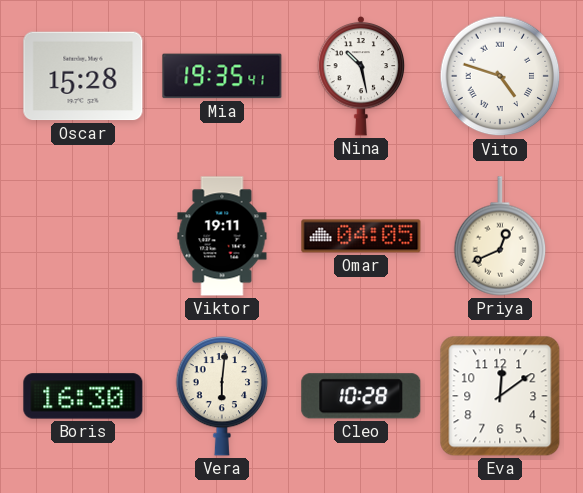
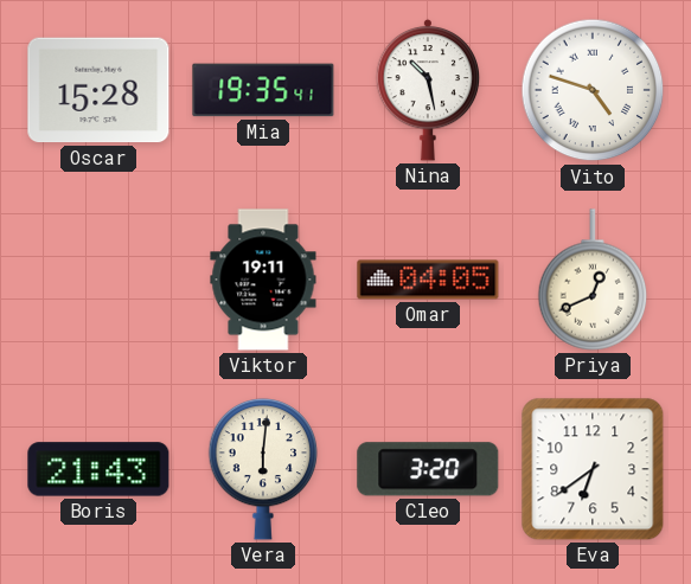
Boris: 16:30 -> 21:43 (98, 469)
Cleo: 10:28 -> 3:20 (428, 469)
Eva: 12:09 -> 6:39 (593, 469)
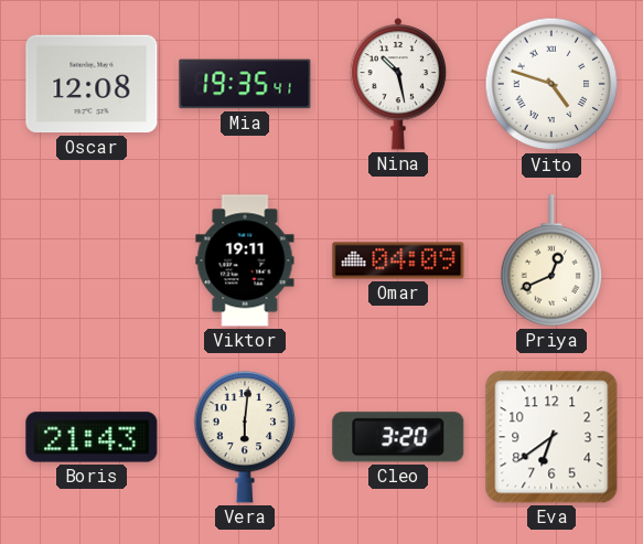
Oscar: 15:28 -> 12:08 (92, 84)
Omar: 04:05 -> 04:09 (398, 260)
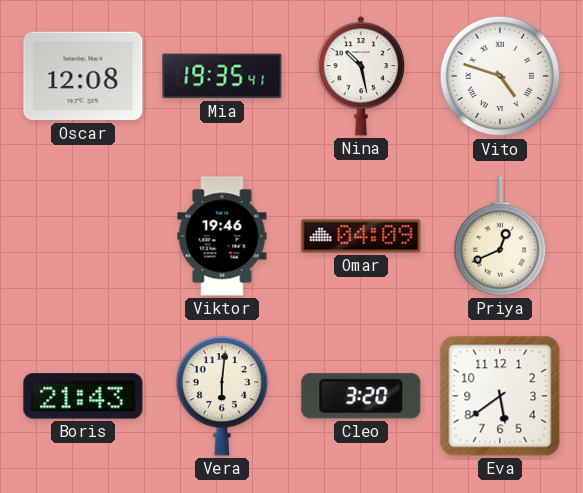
Viktor: 19:11 -> 19:46 (222, 236)
Eva: 6:39 -> 5:39 (500, 396)
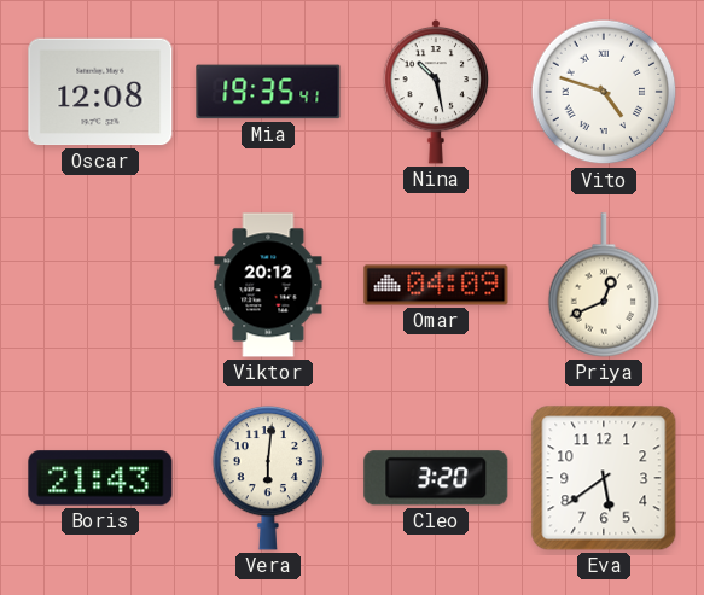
Viktor: 19:46 -> 20:12 (268, 285)
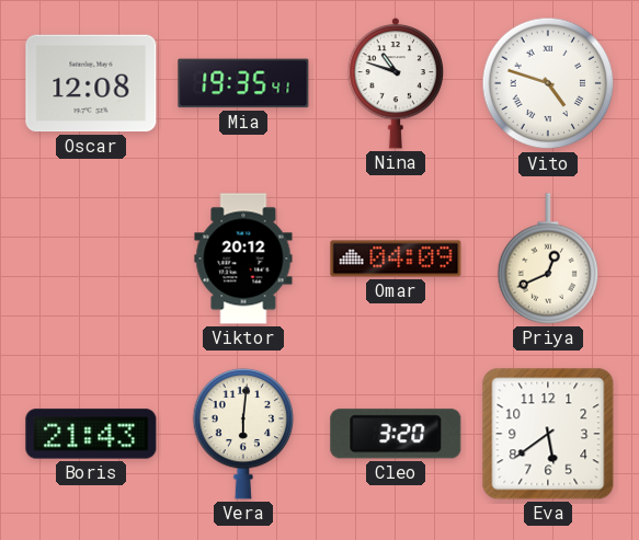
Nina: 10:28 -> 10:48 (396, 83)
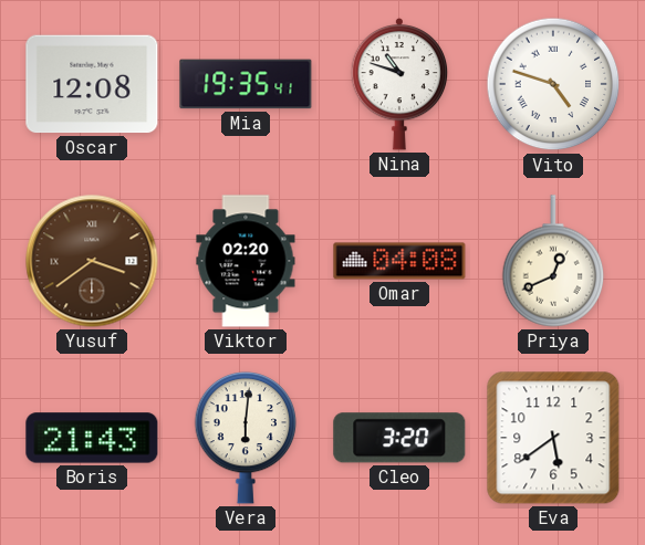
Yusuf: none -> 3:39 (92, 261)
Viktor: 20:12 -> 02:20 (246, 261)
Omar: 04:09 -> 04:08 (399, 261)
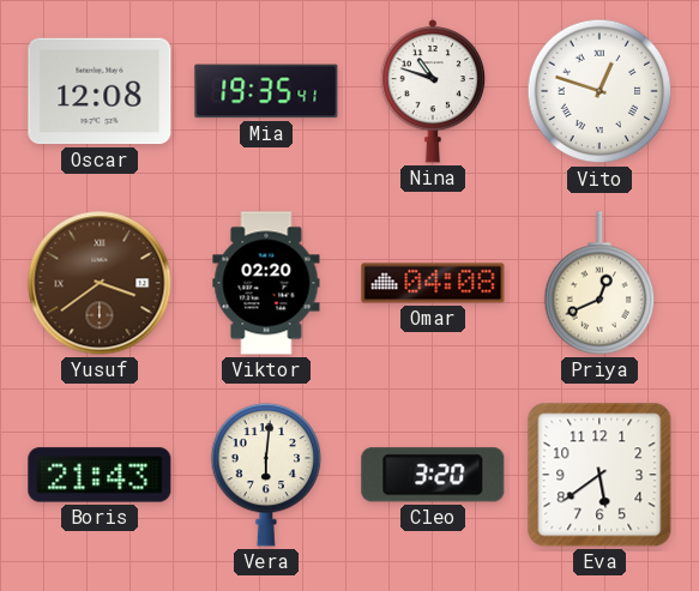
Vito: 4:48 -> 12:48 (599, 91)
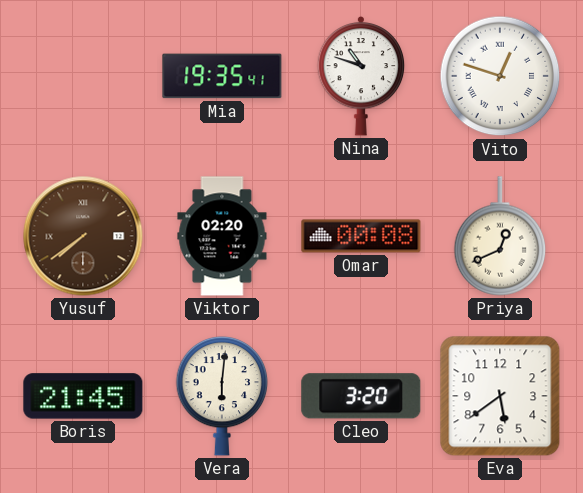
Oscar: 12:08 -> none (100, 91)
Yusuf: 3:39 -> 7:39 (83, 236)
Omar: 04:08 -> 00:08 (361, 236)
Boris: 21:43 -> 21:45 (83, 396)
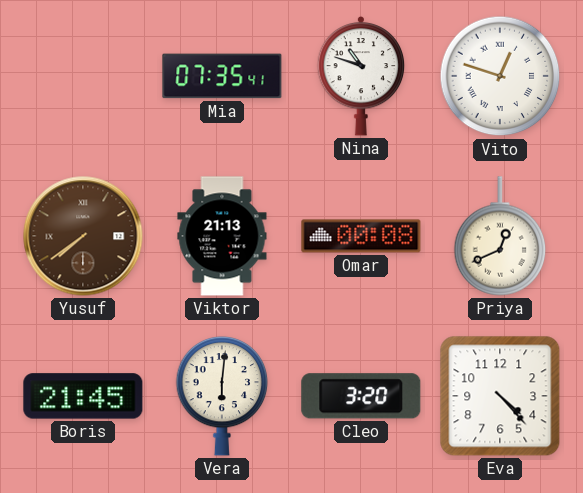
Mia: 19:35 -> 07:35 (222, 76)
Viktor: 02:20 -> 21:13 (222, 236)
Eva: 5:39 -> 4:23 (500, 396)
